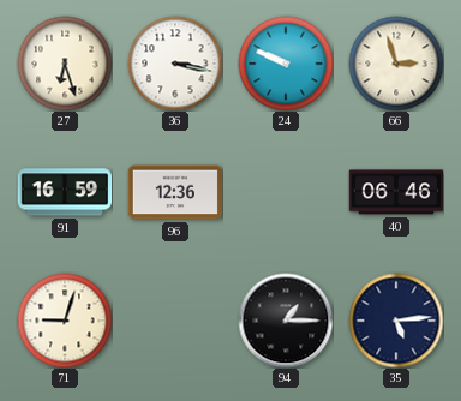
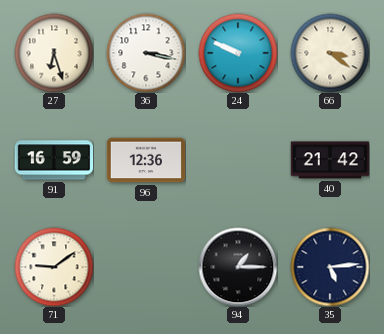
66: 2:57 -> 3:21 (330, 53)
40: 06:46 -> 21:42 (329, 160)
71: 9:03 -> 9:09 (54, 267)
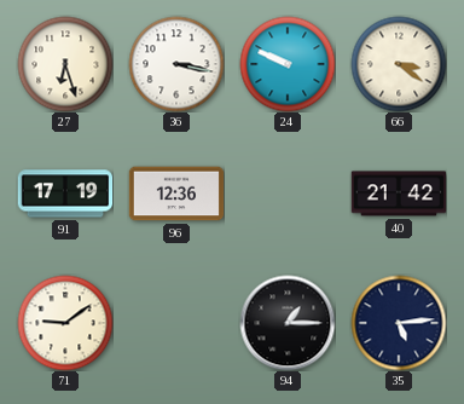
91: 16:59 -> 17:19 (65, 194)
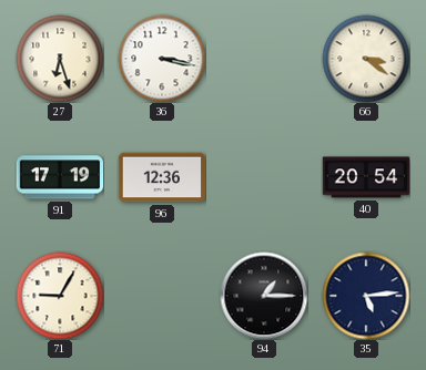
24: 9:49 -> none (288, 64)
40: 21:42 -> 20:54 (365, 177)
71: 9:09 -> 9:05 (60, 296)
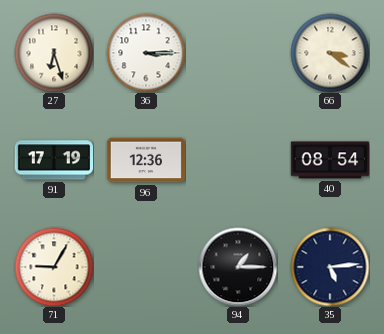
36: 3:17 -> 3:15 (146, 53)
40: 20:54 -> 08:54 (329, 160)
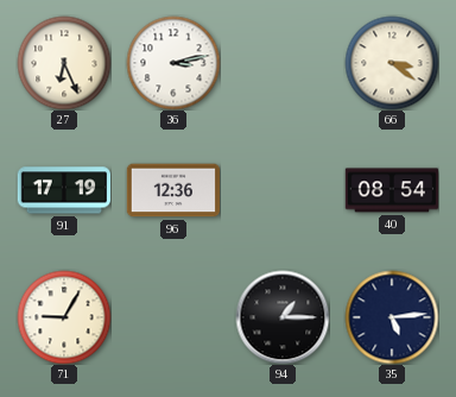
27: 6:27 -> 6:26 (64, 63)
36: 3:15 -> 3:13 (173, 63)
